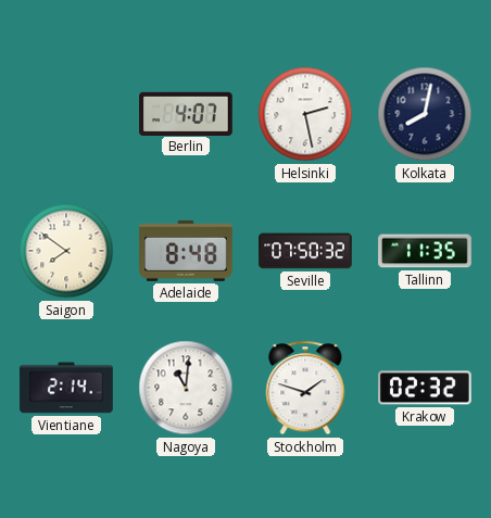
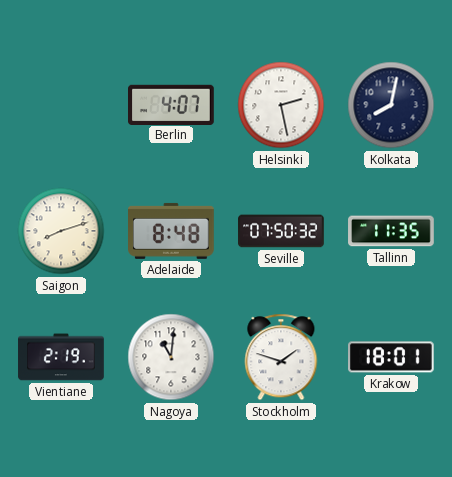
Saigon: 7:51 -> 8:12 (61, 231)
Vientiane: 2:14 -> 2:19 (61, 357)
Krakow: 02:32 -> 18:01 (392, 357)
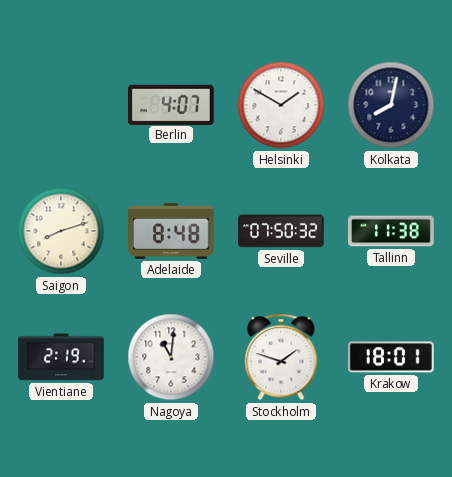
Helsinki: 2:28 -> 1:50 (281, 105)
Tallinn: 11:35 -> 11:38 (391, 231)
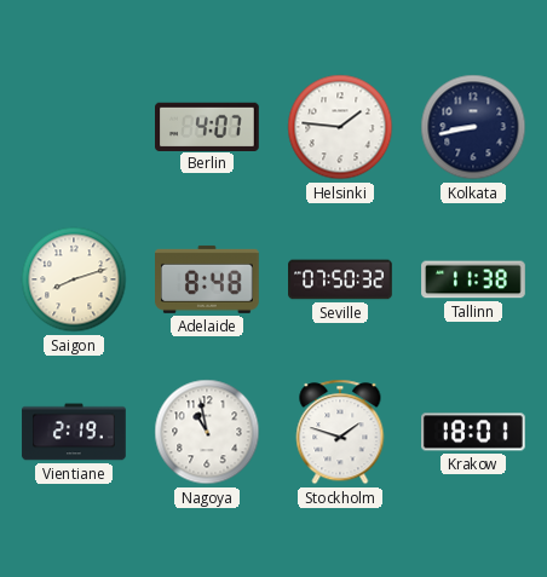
Helsinki: 1:50 -> 1:46 (340, 127)
Kolkata: 8:02 -> 8:43 (473, 127)
Nagoya: 11:01 -> 10:58 (207, 432)
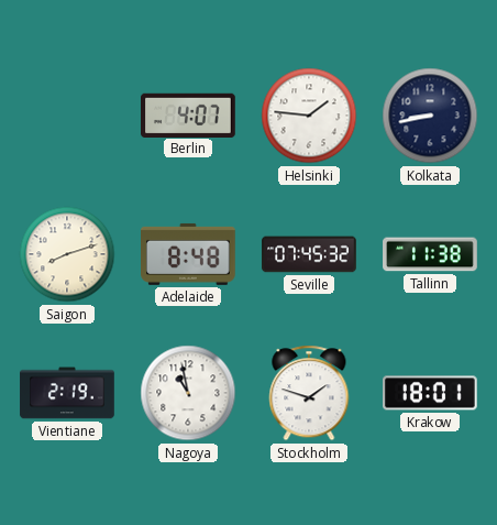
Seville: 07:50 -> 07:45 (309, 254)
